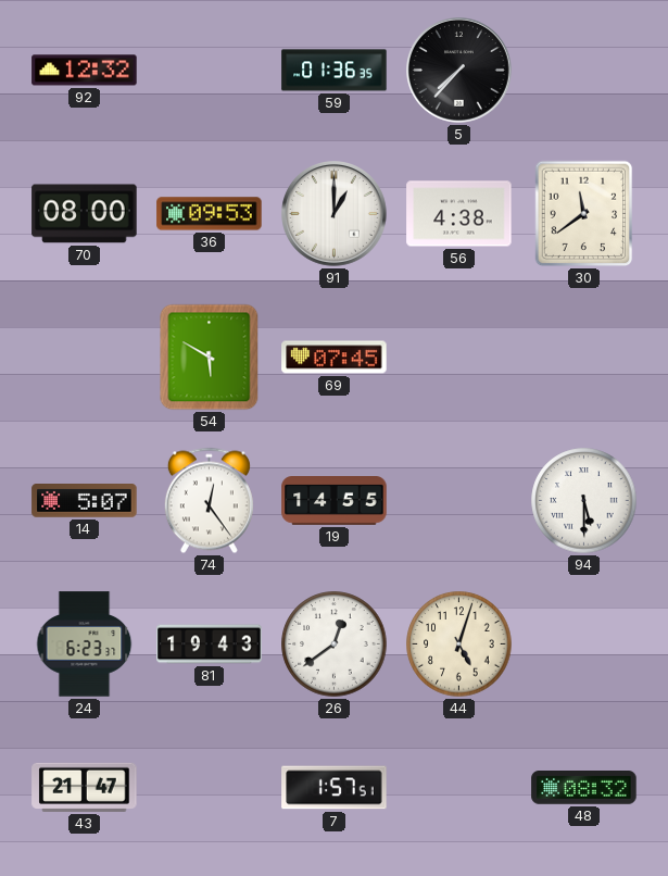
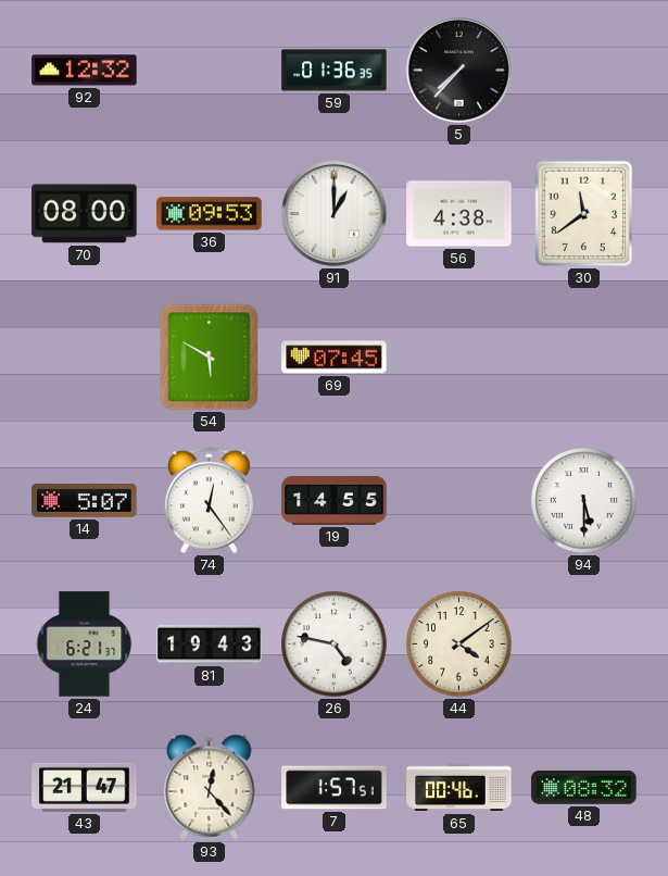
24: 6:23 -> 6:21 (85, 645)
26: 12:39 -> 4:47 (335, 645)
44: 5:03 -> 4:09 (459, 645)
93: none -> 12:23 (210, 787)
65: none -> 00:46 (459, 788)
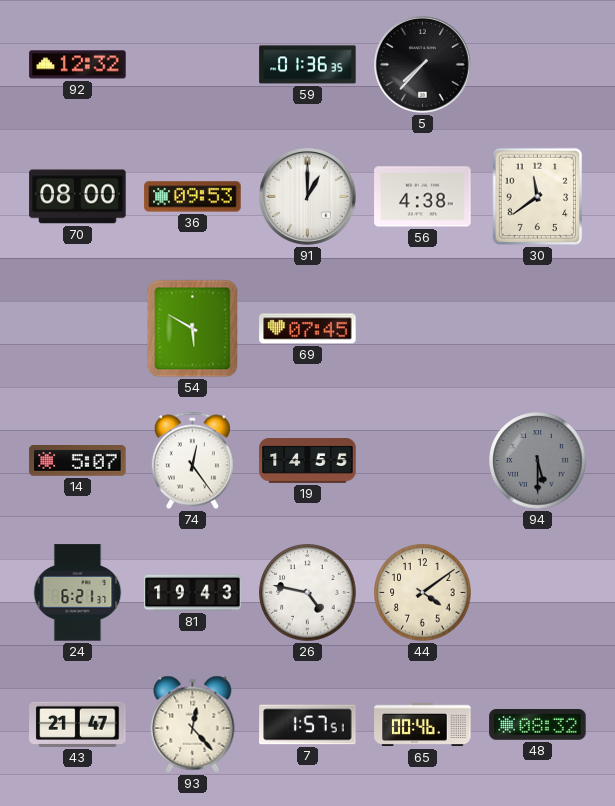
94 dial: white -> grey (538, 461)
